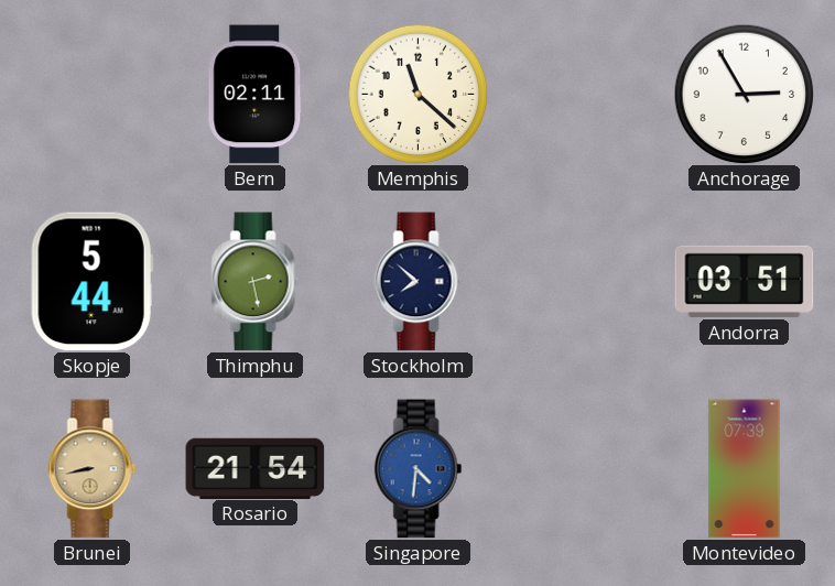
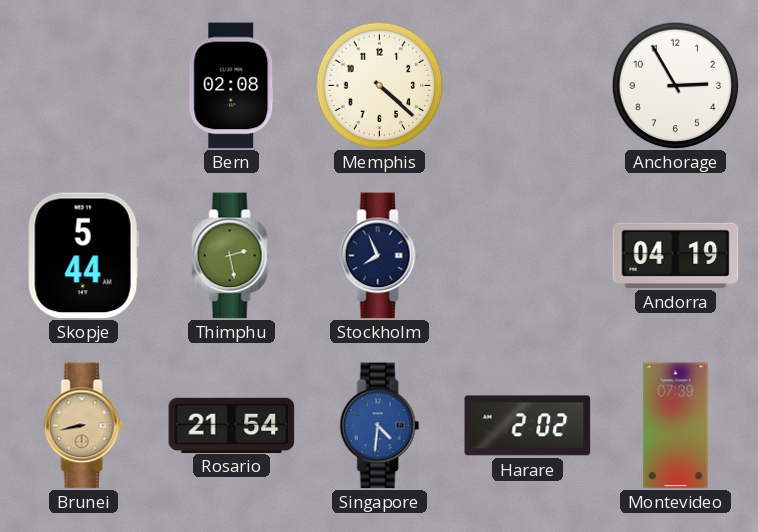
Bern: 02:11 -> 02:08 (232, 86)
Memphis: 11:22 -> 4:22 (379, 85)
Stockholm: 7:52 -> 7:56 (380, 256)
Andorra: 03:51 -> 04:19 (676, 255)
Harare: none -> 2:02 (528, 426)
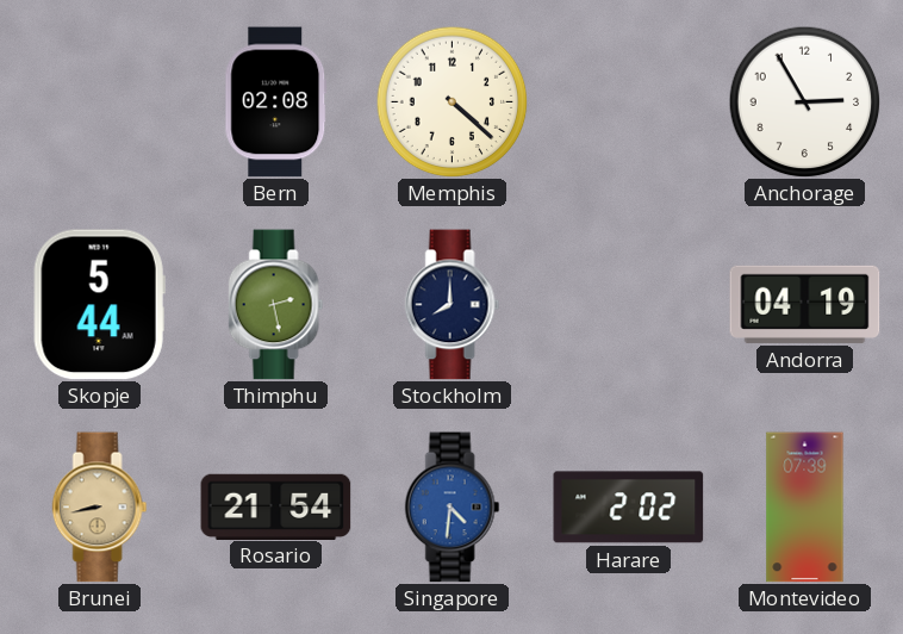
Stockholm: 7:56 -> 8:00 (453, 305)
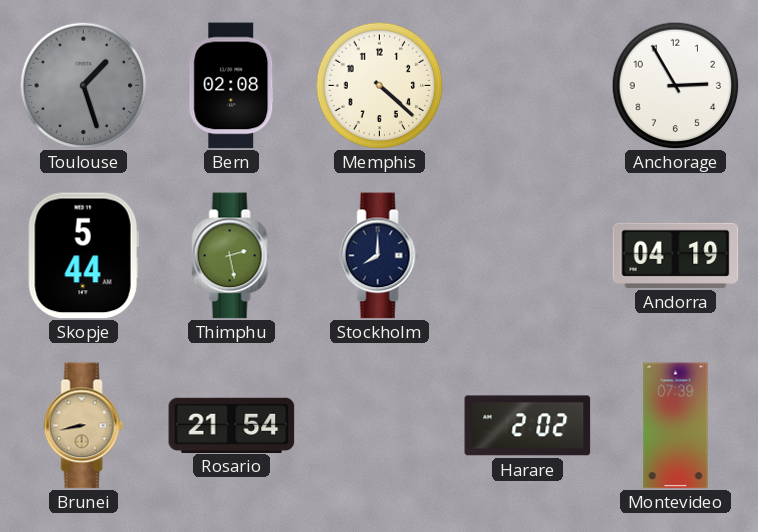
Toulouse: none -> 1:27 (83, 85)
Singapore: 4:31 -> none (453, 508)
